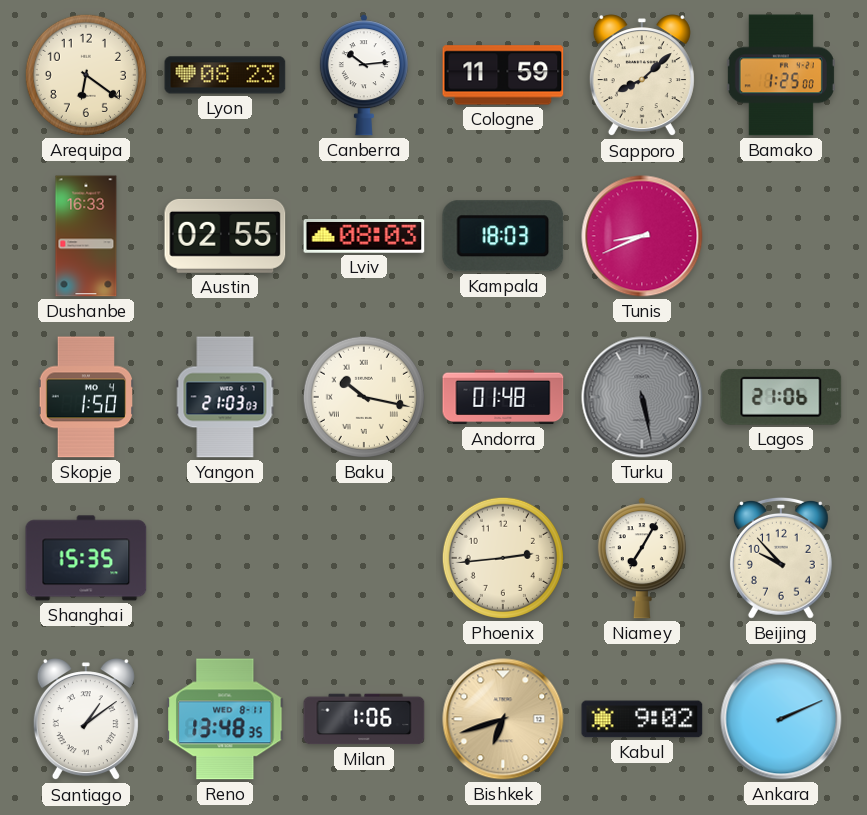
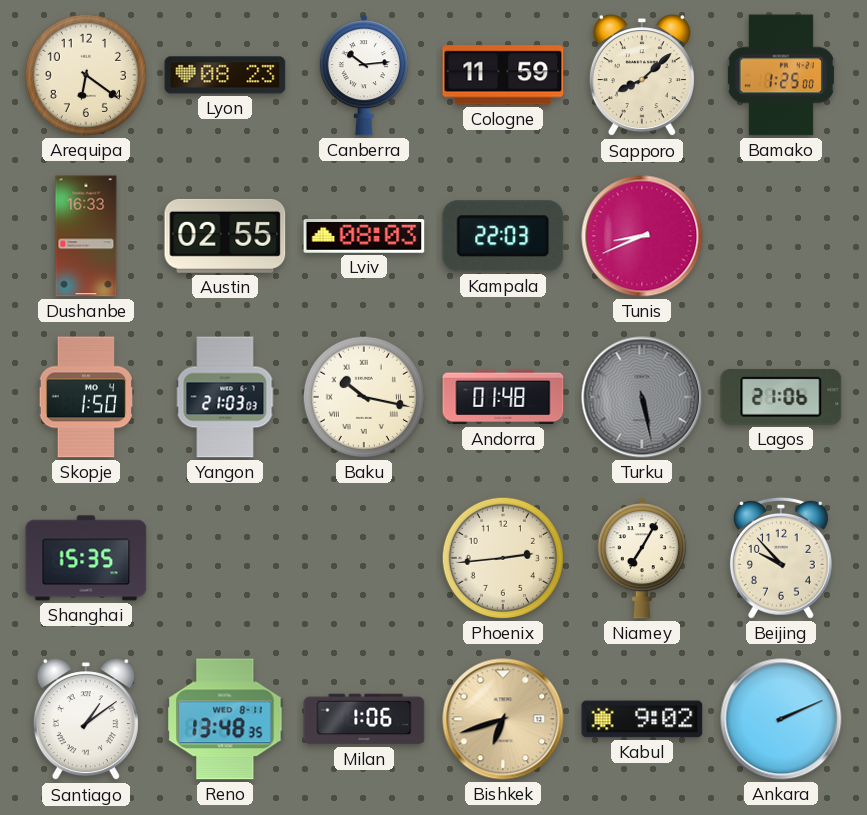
Kampala: 18:03 -> 22:03 (503, 236)
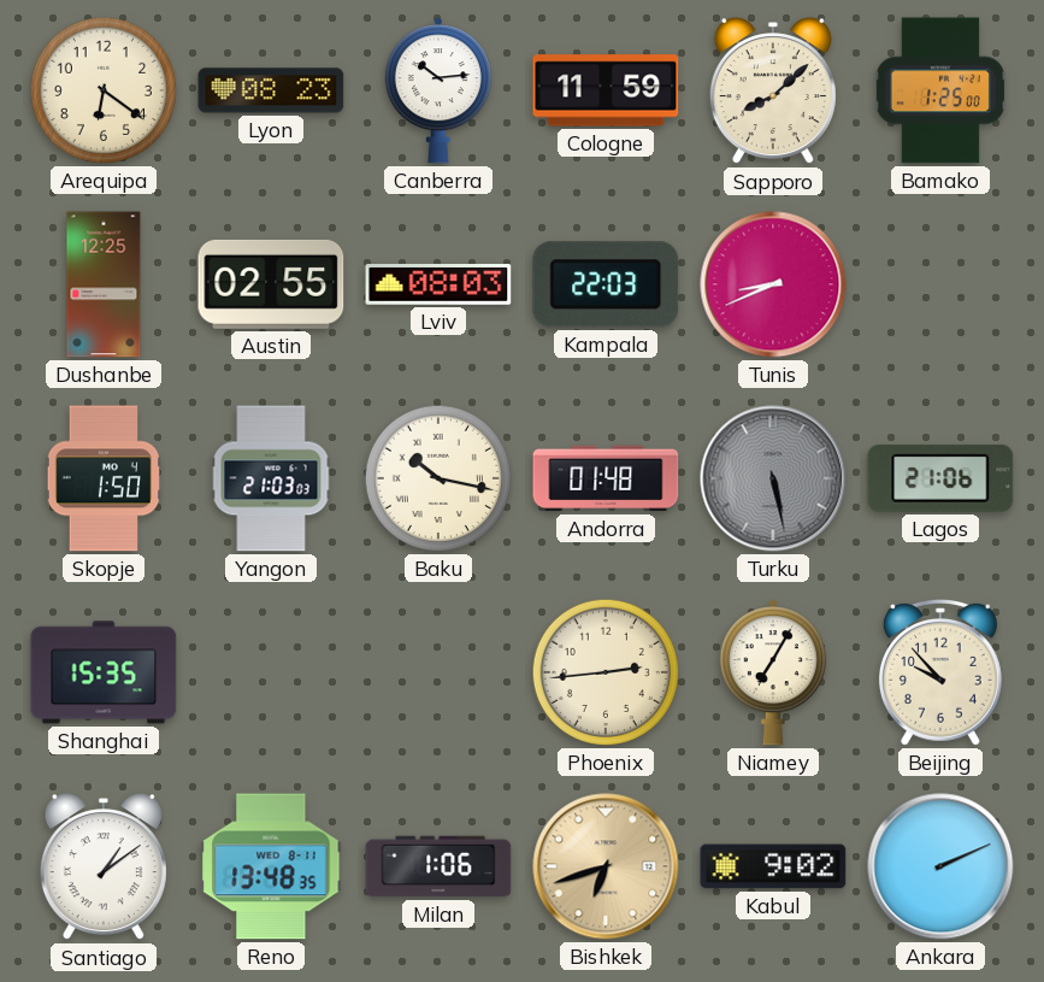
Dushanbe: 16:33 -> 12:25 (104, 284)
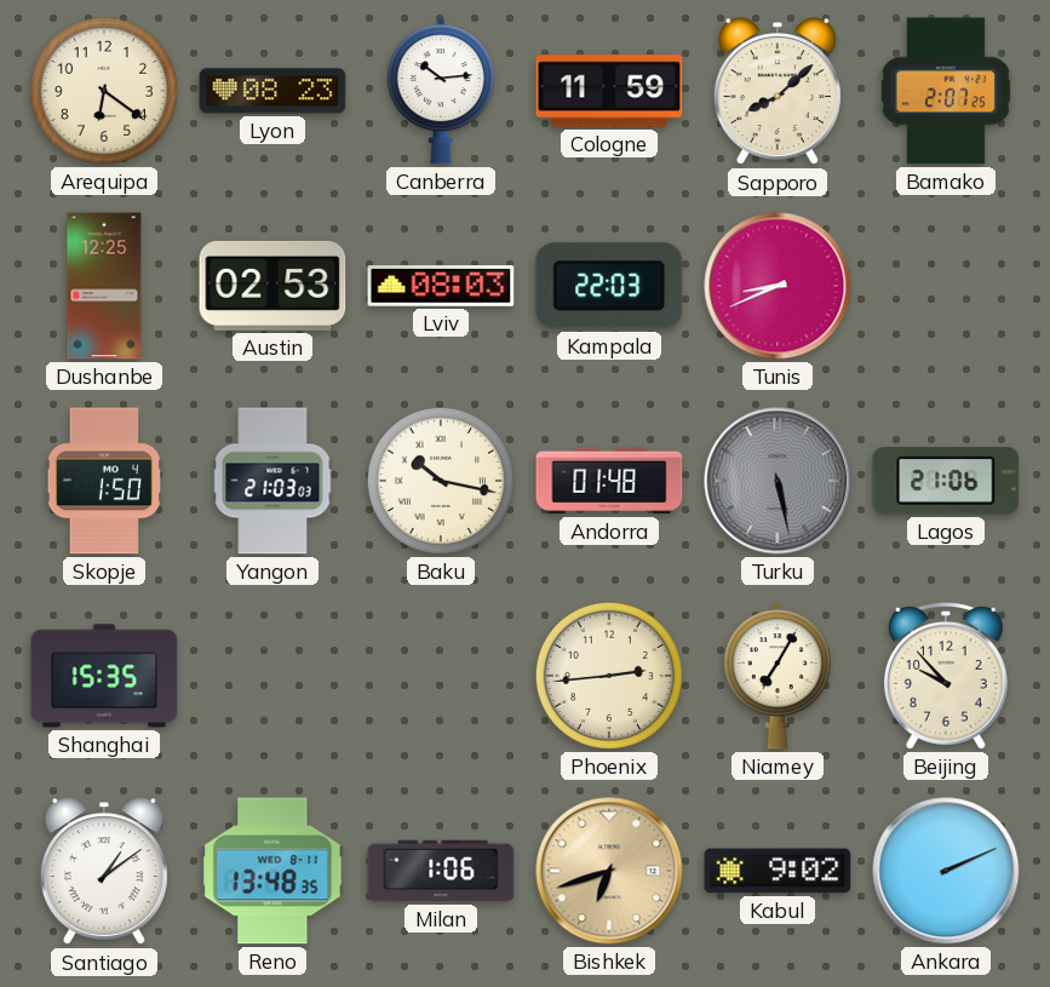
Bamako: 1:25 -> 2:07 (946, 91)
Austin: 02:55 -> 02:53 (272, 286)
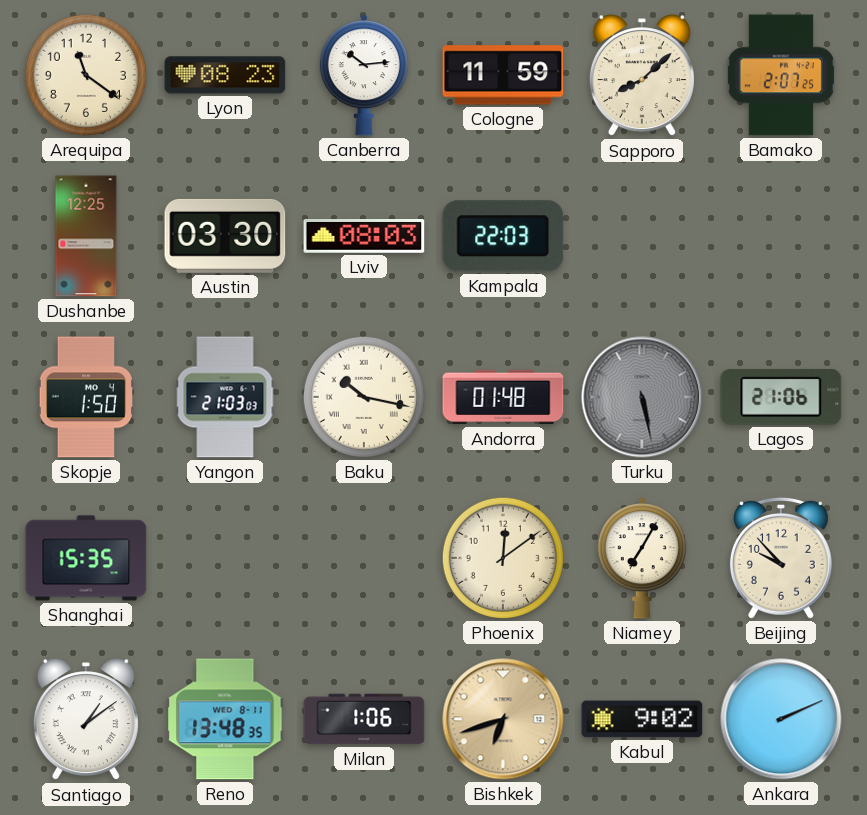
Arequipa: 6:21 -> 11:21 (86, 75)
Austin: 02:53 -> 03:30 (225, 236)
Tunis: 8:41 -> none (778, 286)
Phoenix: 2:44 -> 12:09 (503, 558)
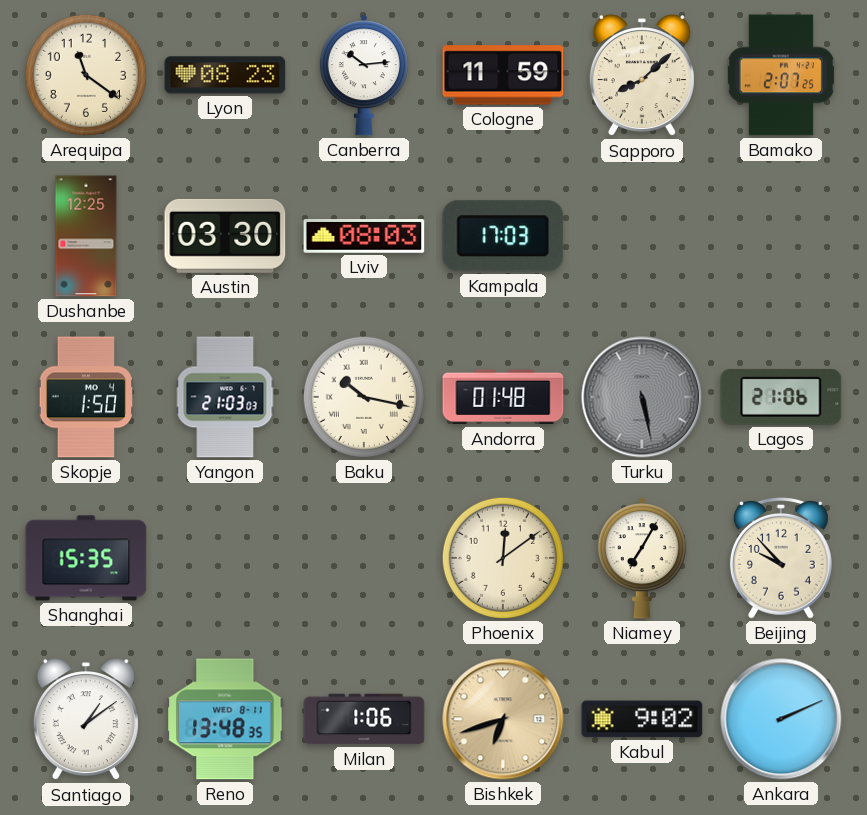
Kampala: 22:03 -> 17:03 (503, 236)
